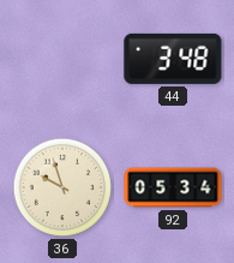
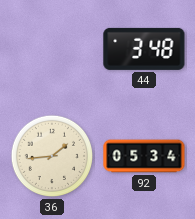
36: 9:57 -> 1:44 (52, 156)
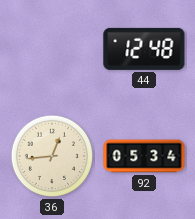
44: 3:48 -> 12:48 (144, 49)
36: 1:44 -> 12:44 (52, 156)
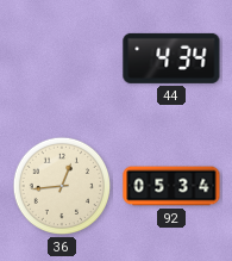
44: 12:48 -> 4:34 (171, 58)
